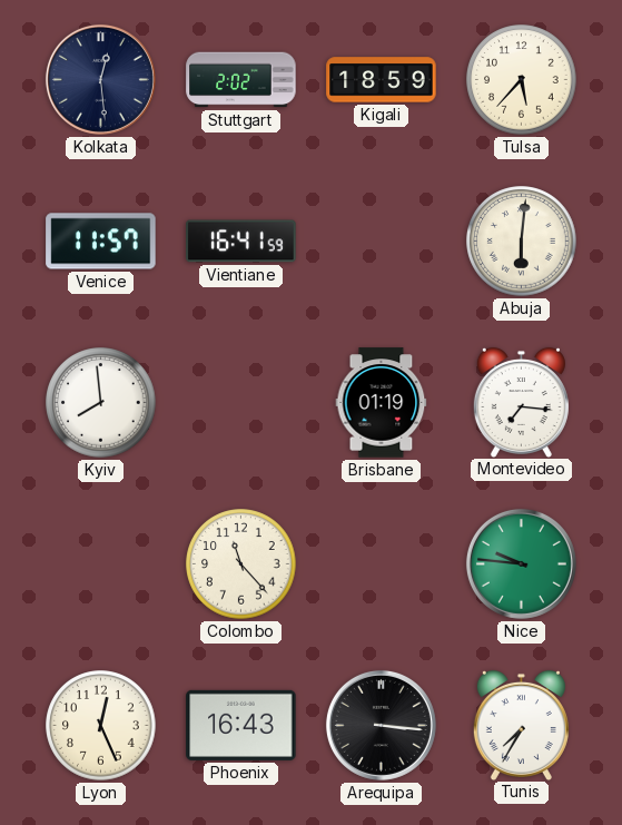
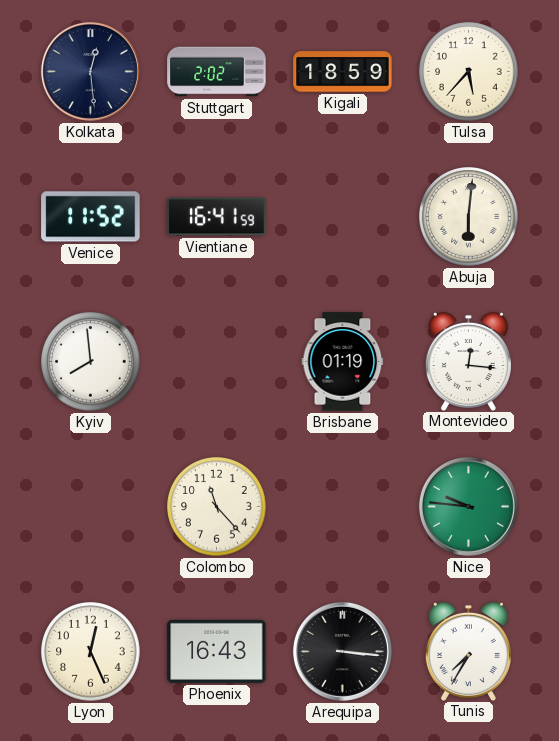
Venice: 11:57 -> 11:52 (91, 217)
Montevideo: 7:16 -> 12:16 (468, 361)
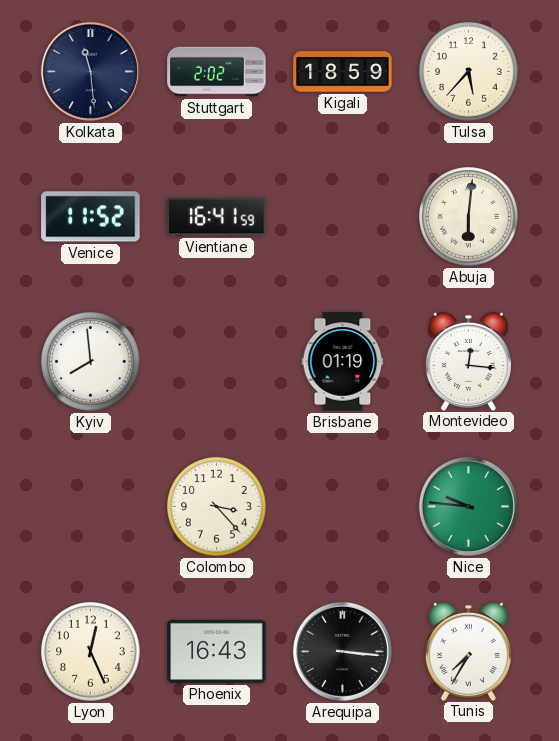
Kolkata: 12:29 -> 11:29 (90, 71)
Colombo: 11:23 -> 3:23 (217, 507)
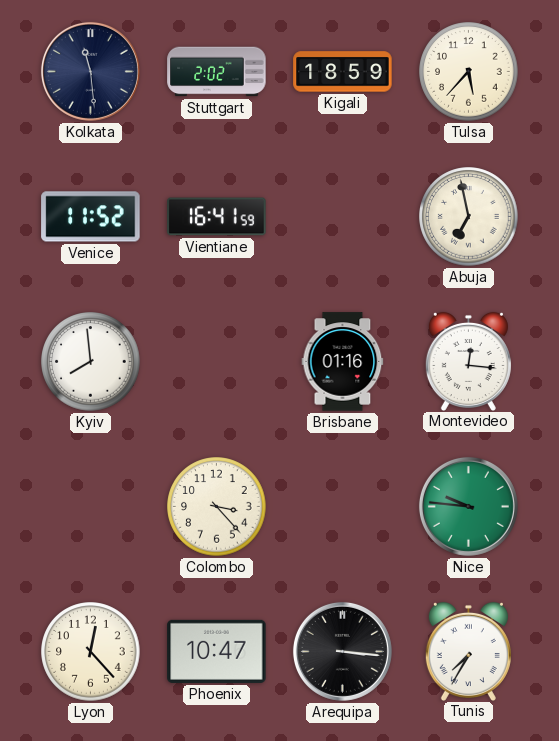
Abuja: 6:01 -> 6:58 (469, 217)
Brisbane: 01:19 -> 01:16 (343, 362)
Lyon: 12:26 -> 12:23 (91, 652)
Phoenix: 16:43 -> 10:47 (217, 651)
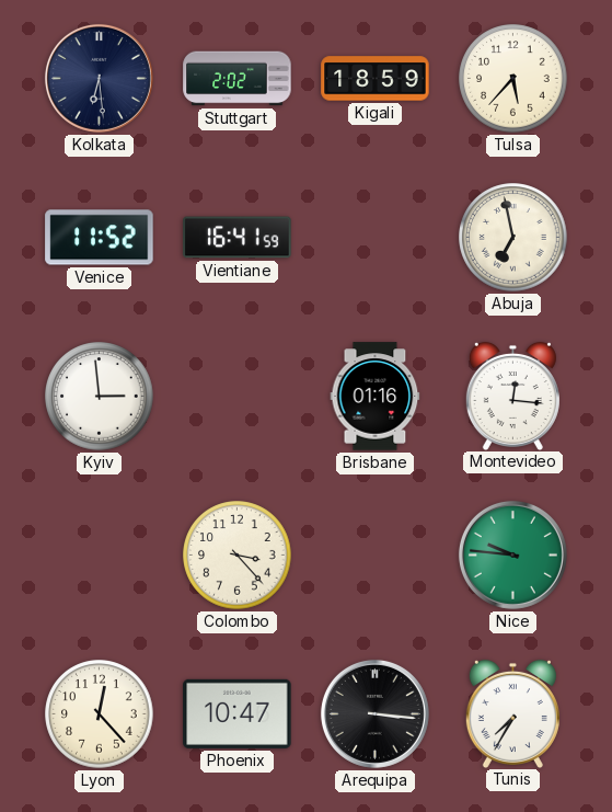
Kolkata: 11:29 -> 6:29 (99, 78)
Kyiv: 7:59 -> 2:59 (100, 397)
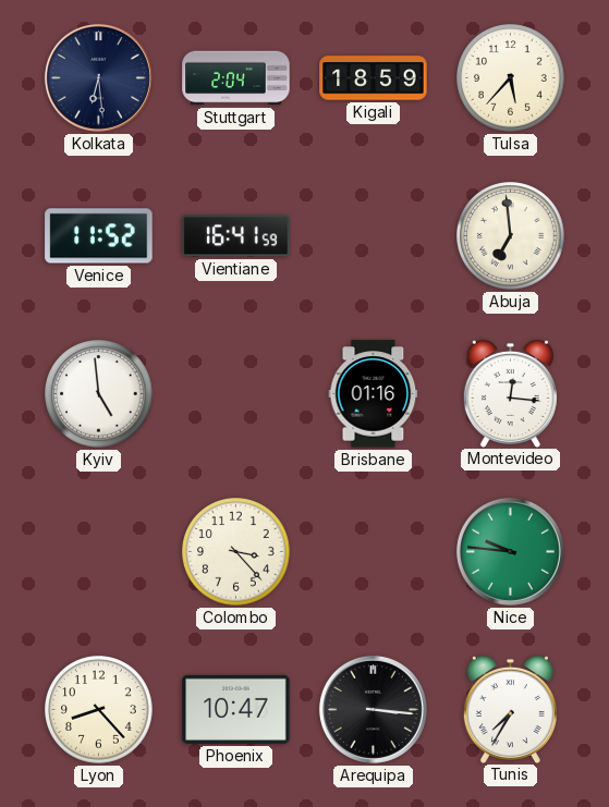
Stuttgart: 2:02 -> 2:04 (236, 78)
Abuja: 6:58 -> 6:59 (511, 236)
Kyiv: 2:59 -> 4:59 (99, 394)
Lyon: 12:23 -> 8:23 (99, 710)
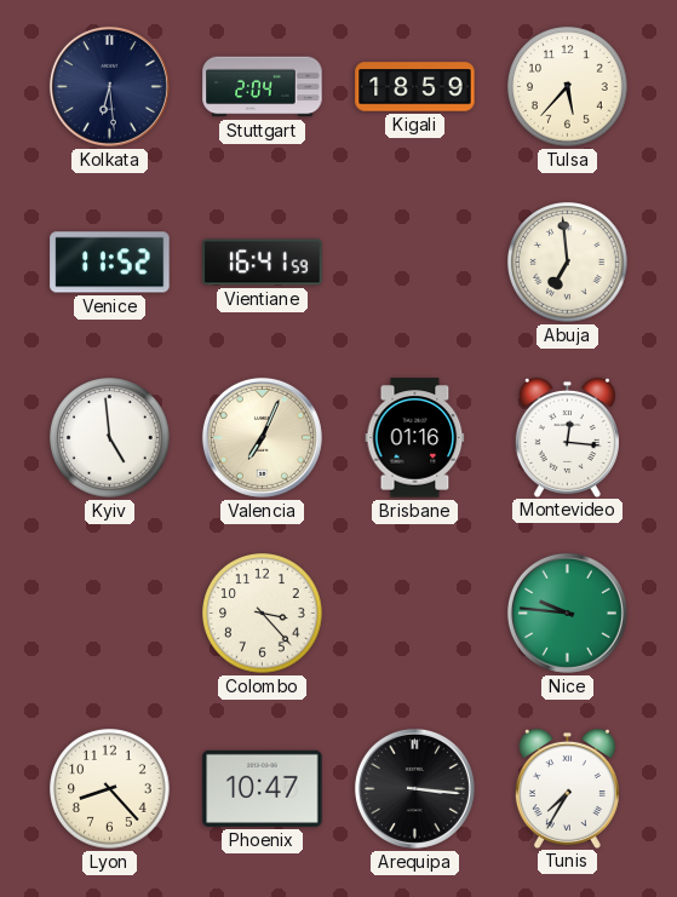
Valencia: none -> 7:04 (262, 437)
